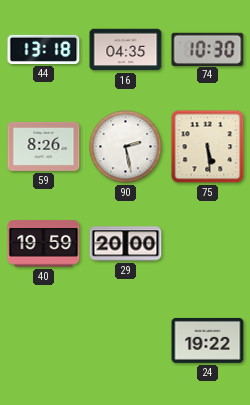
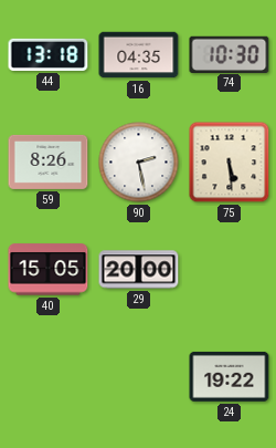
40: 19:59 -> 15:05 (49, 270)
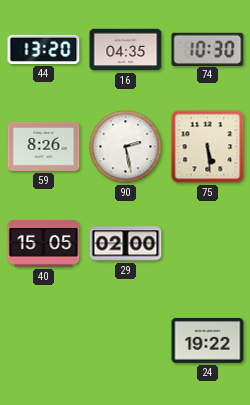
44: 13:18 -> 13:20 (44, 49)
29: 20:00 -> 02:00 (126, 244)
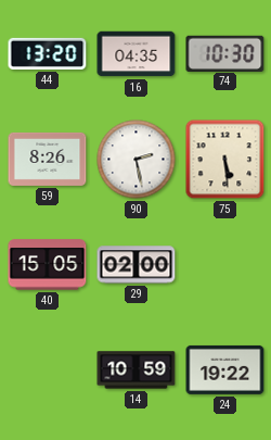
14: none -> 10:59 (137, 370)
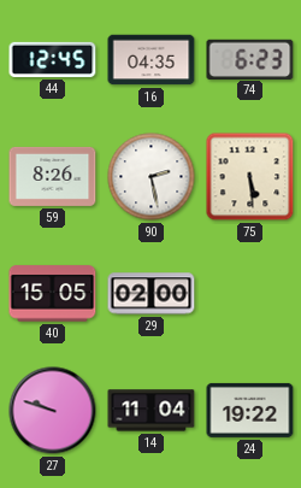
44: 13:20 -> 12:45 (53, 59)
74: 10:30 -> 6:23 (250, 59)
27: none -> 9:48 (53, 411)
14: 10:59 -> 11:04 (152, 411)
